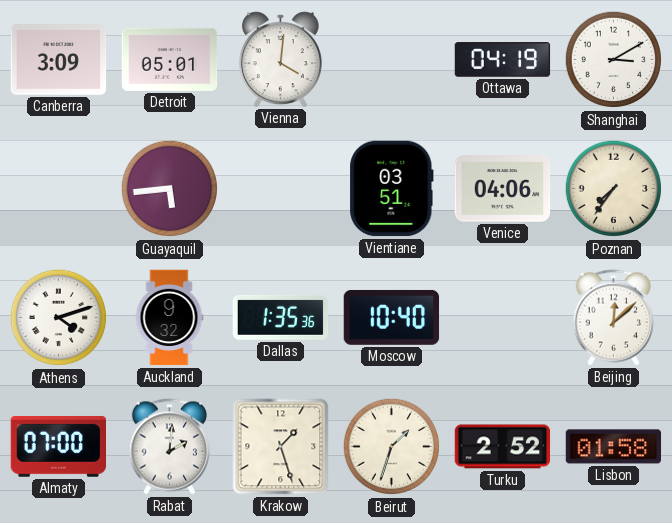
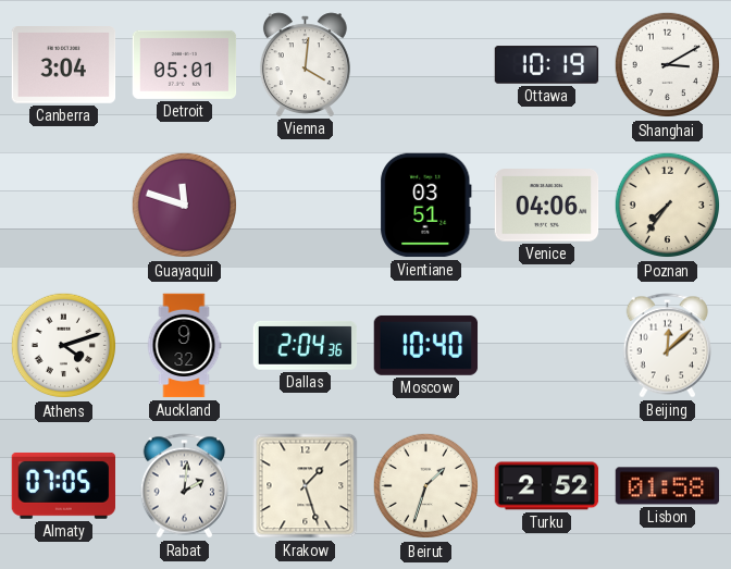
Canberra: 3:09 -> 3:04 (64, 65)
Ottawa: 04:19 -> 10:19 (547, 65)
Guayaquil: 5:44 -> 11:48 (185, 206)
Dallas: 1:35 -> 2:04 (306, 345)
Almaty: 07:00 -> 07:05 (63, 485)
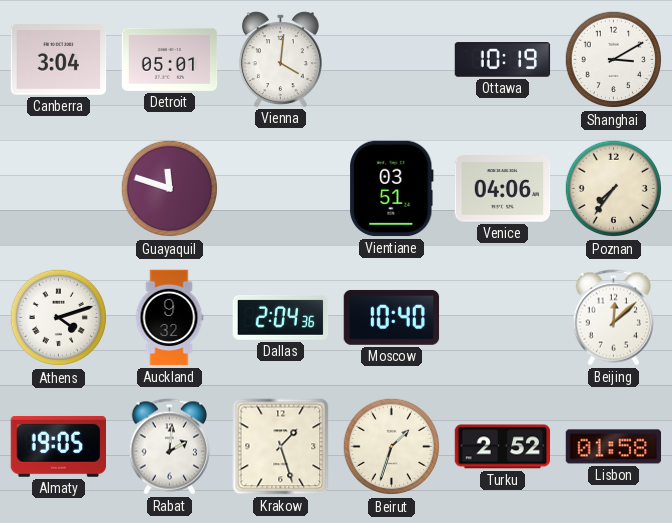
Almaty: 07:05 -> 19:05 (58, 446)
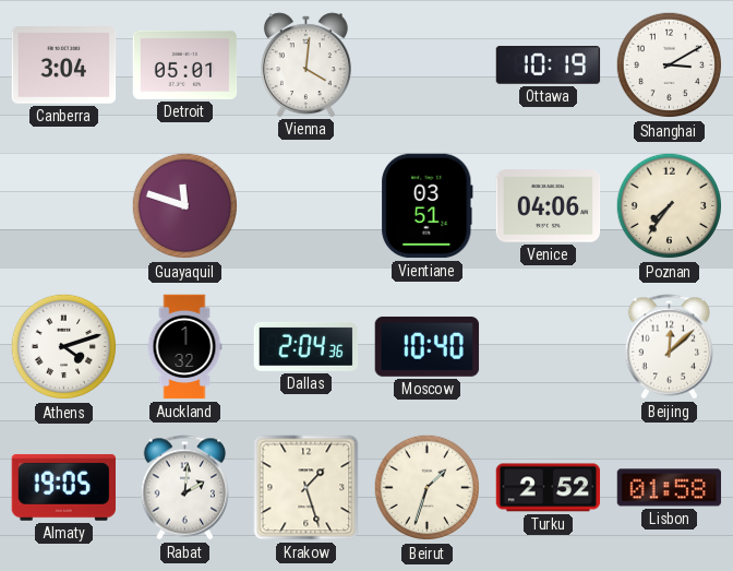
Auckland: 9:32 -> 1:32 (184, 347)
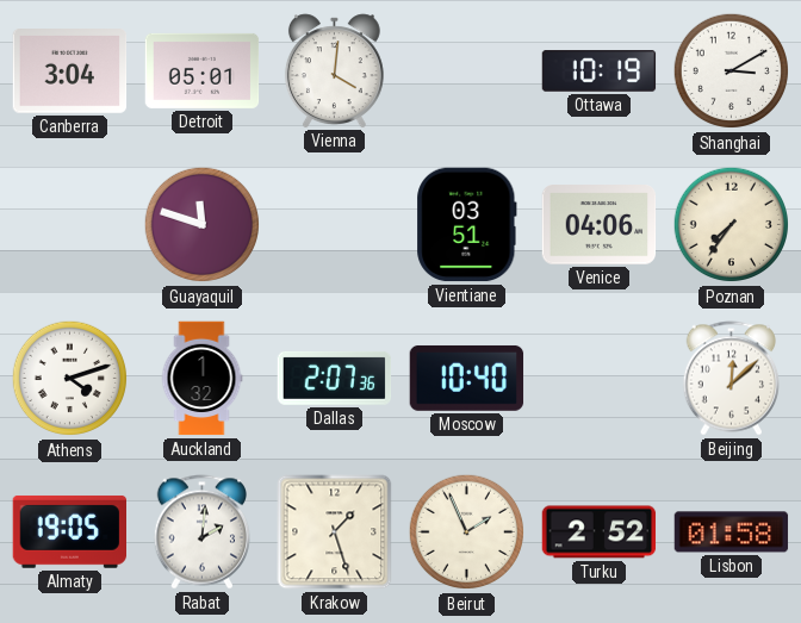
Dallas: 2:04 -> 2:07 (335, 378)
Beirut: 1:33 -> 1:56 (467, 532)
